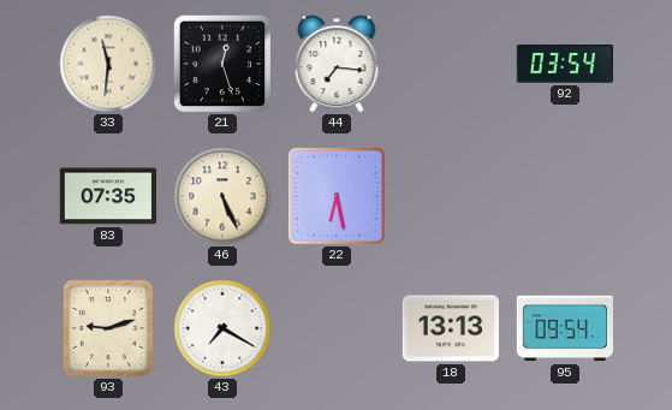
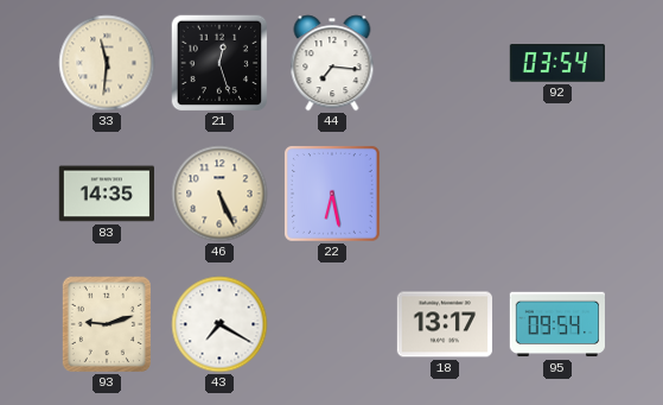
83: 07:35 -> 14:35 (106, 194)
18: 13:13 -> 13:17 (444, 324)
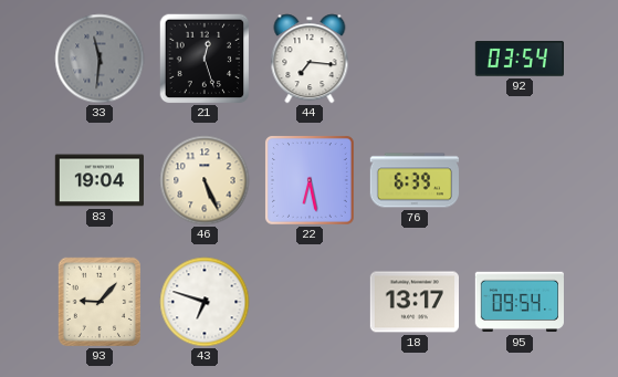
33 dial: cream -> grey (99, 59)
83: 14:35 -> 19:04 (98, 180)
76: none -> 6:39 (415, 180)
93: 9:12 -> 9:07 (98, 301)
43: 7:20 -> 6:48 (205, 302)
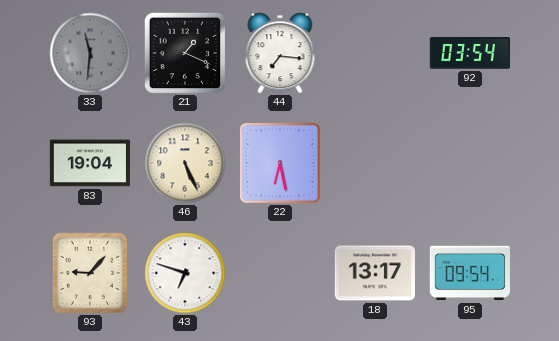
21: 12:27 -> 1:19 (185, 53)
76: 6:39 -> none (415, 180)
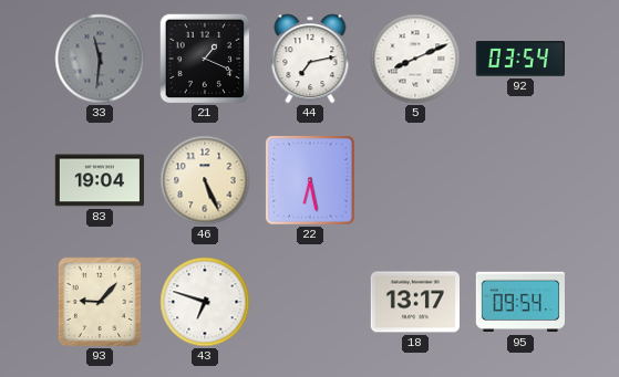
44: 7:16 -> 7:13 (310, 59)
5: none -> 8:11 (415, 59)
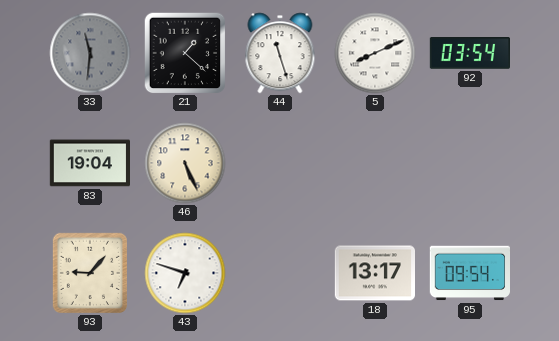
21: 1:19 -> 1:22 (185, 53)
44: 7:13 -> 11:27 (280, 53)
22: 6:28 -> none (310, 180)
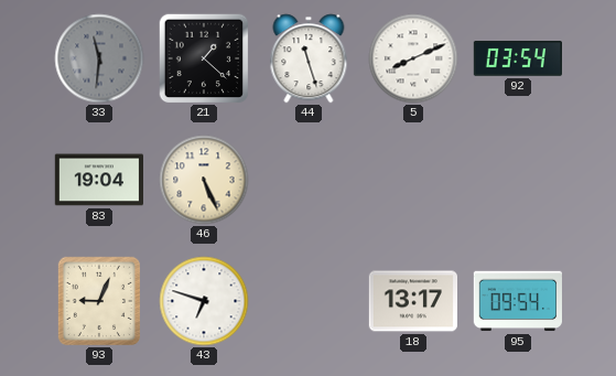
93: 9:07 -> 9:04 (98, 300)
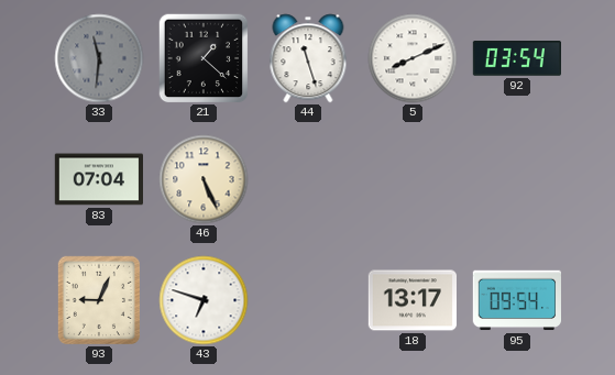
83: 19:04 -> 07:04 (98, 179)
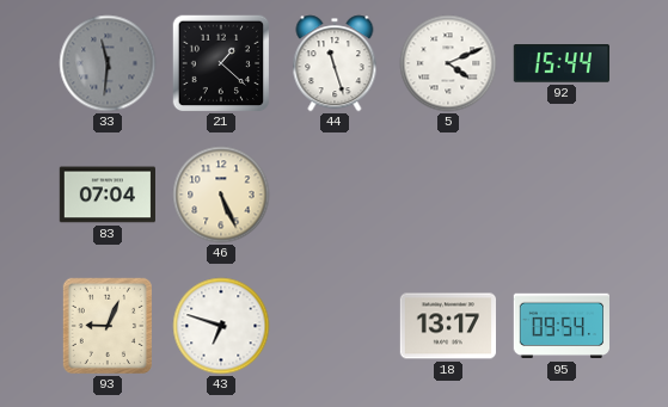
5: 8:11 -> 4:11 (448, 63)
92: 03:54 -> 15:44 (560, 63)
